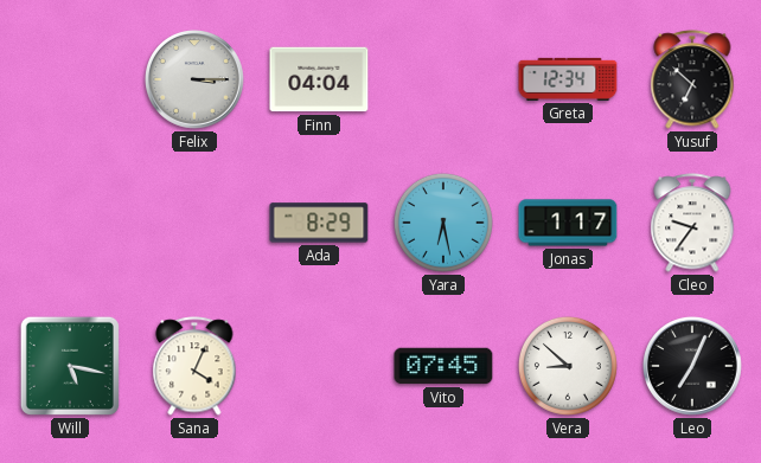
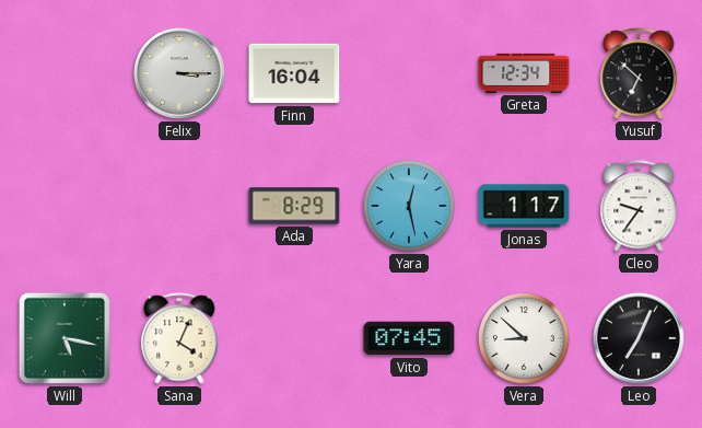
Finn: 04:04 -> 16:04 (294, 73)
Yara: 6:28 -> 12:28 (409, 206)
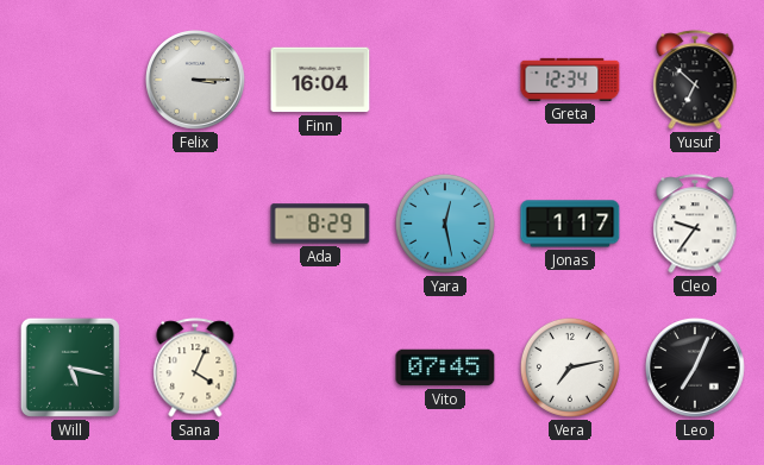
Vera: 8:52 -> 7:13 (570, 367)
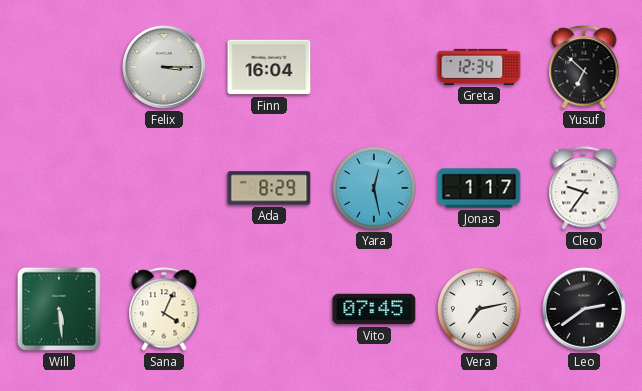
Will: 5:17 -> 5:29 (59, 309)
Leo: 7:04 -> 2:39 (585, 310)
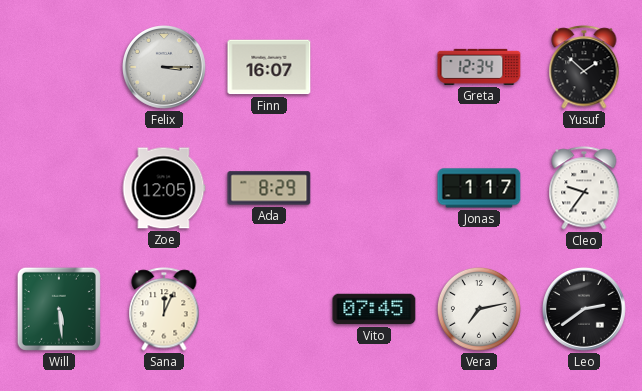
Finn: 16:04 -> 16:07 (269, 67)
Yusuf: 6:52 -> 1:52 (584, 67)
Zoe: none -> 12:05 (164, 188)
Yara: 12:28 -> none (374, 188)
Sana: 4:04 -> 12:04 (164, 309)
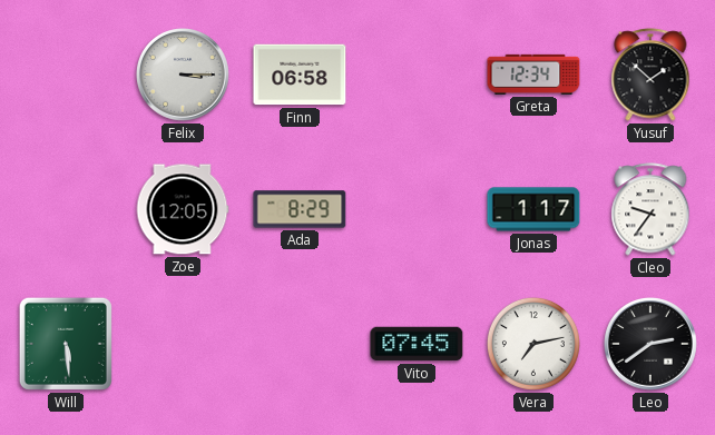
Finn: 16:07 -> 06:58 (300, 75)
Sana: 12:04 -> none (164, 309)
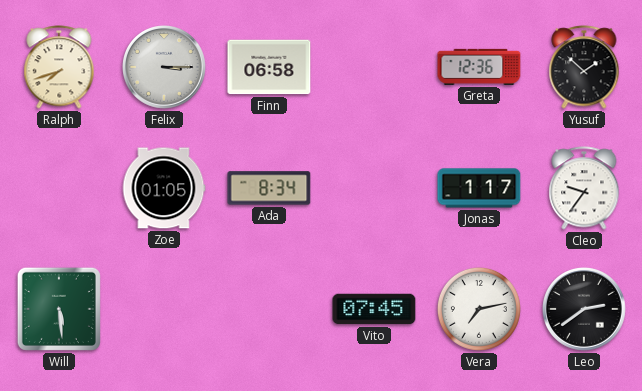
Ralph: none -> 7:42 (59, 67)
Greta: 12:34 -> 12:36 (479, 67)
Zoe: 12:05 -> 01:05 (164, 188)
Ada: 8:29 -> 8:34 (269, 188)
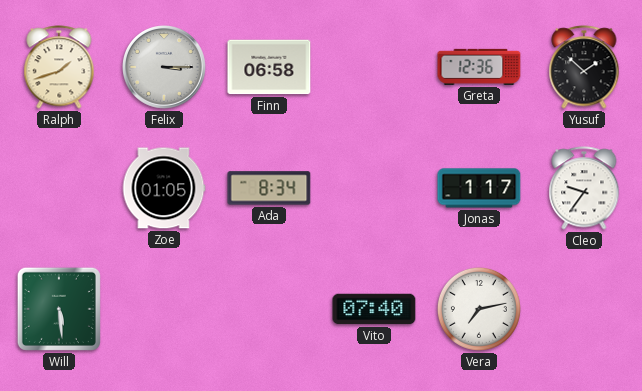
Ralph: 7:42 -> 1:42 (59, 67)
Vito: 07:45 -> 07:40 (374, 309)
Leo: 2:39 -> none (585, 310)
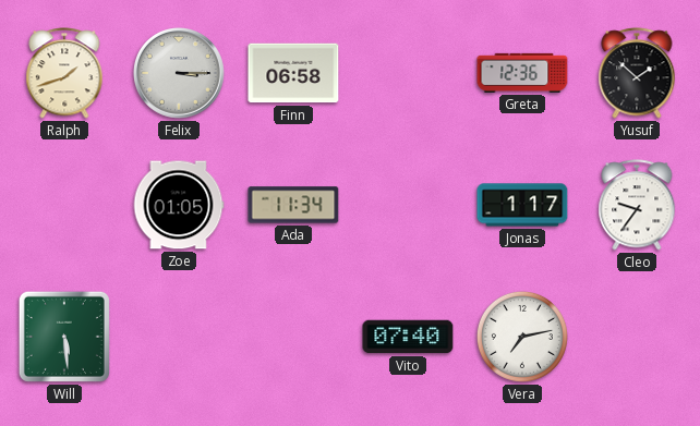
Ada: 8:34 -> 11:34 (293, 205)
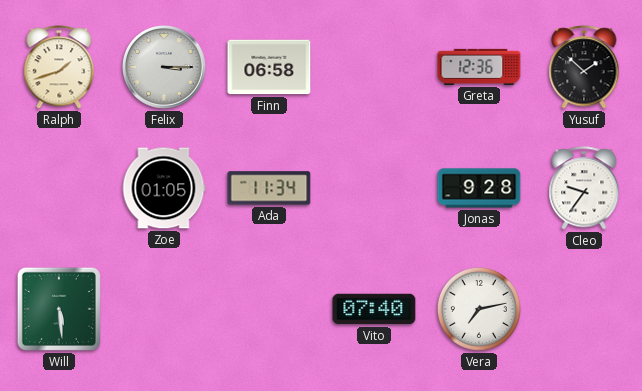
Jonas: 1:17 -> 9:28 (479, 188)
